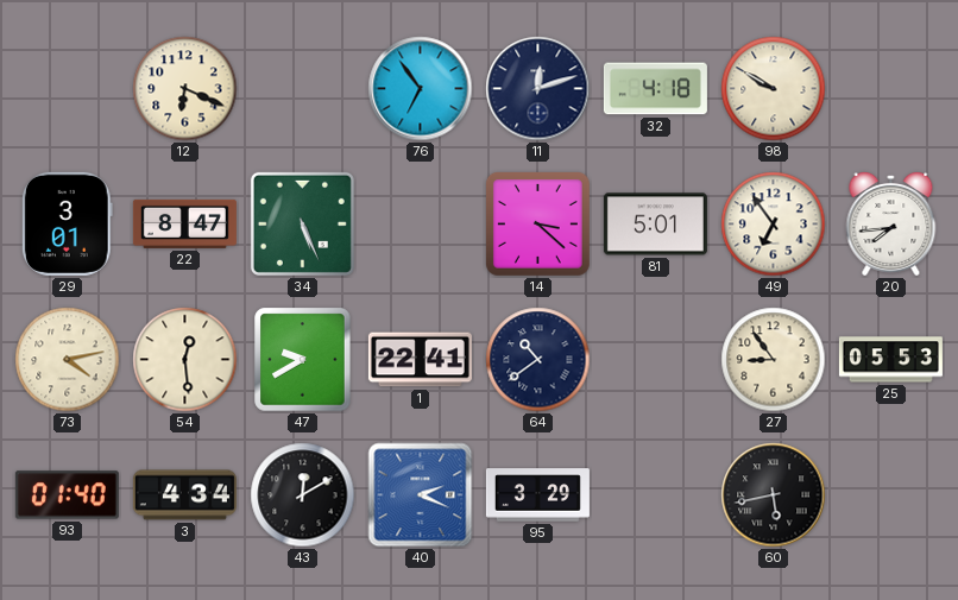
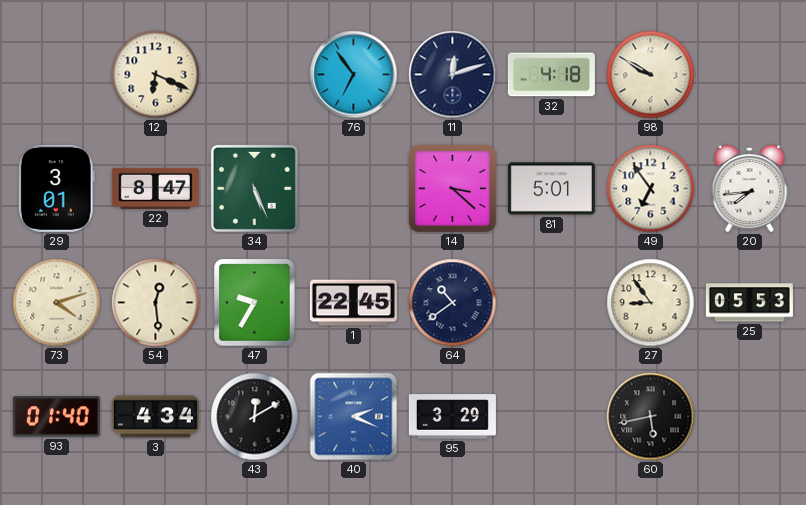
73: 4:13 -> 4:12 (57, 303)
47: 9:40 -> 9:35 (255, 303)
1: 22:41 -> 22:45 (353, 303)
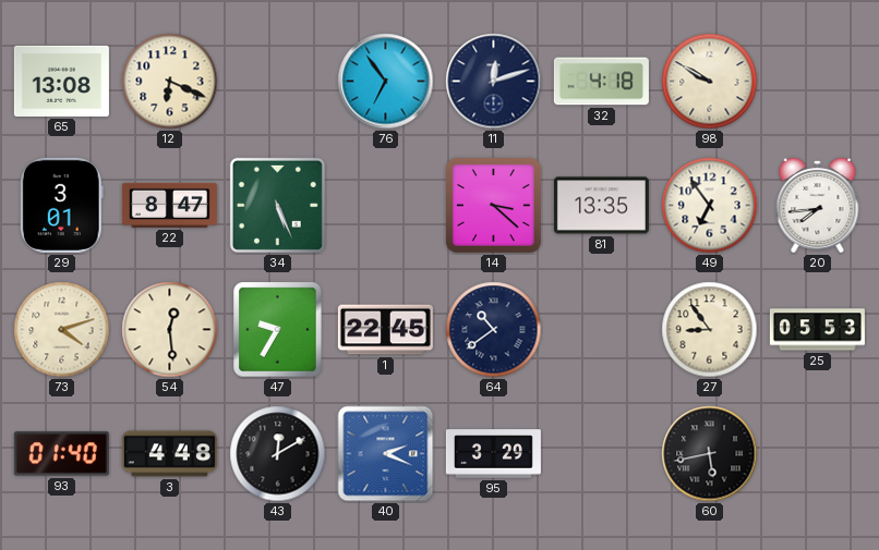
65: none -> 13:08 (61, 81)
81: 5:01 -> 13:35 (601, 206)
3: 4:34 -> 4:48 (169, 454)
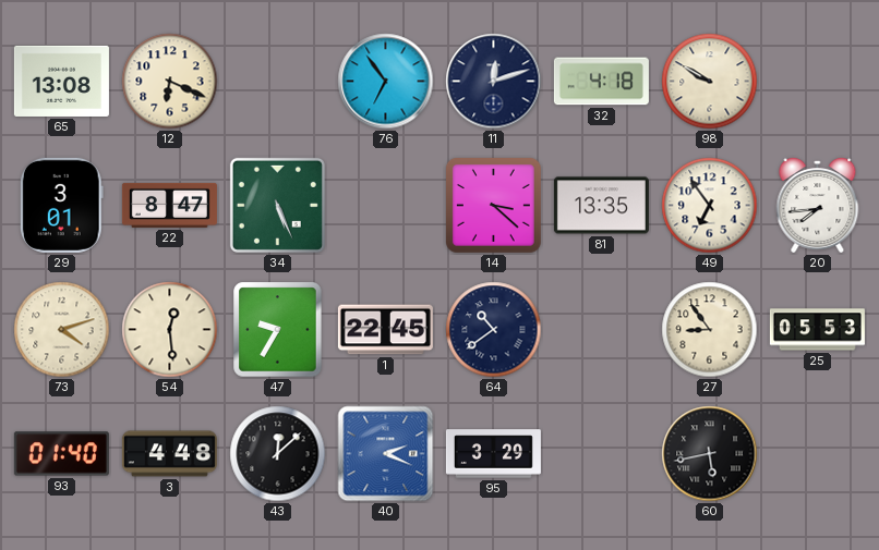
43: 12:10 -> 12:08 (278, 454)
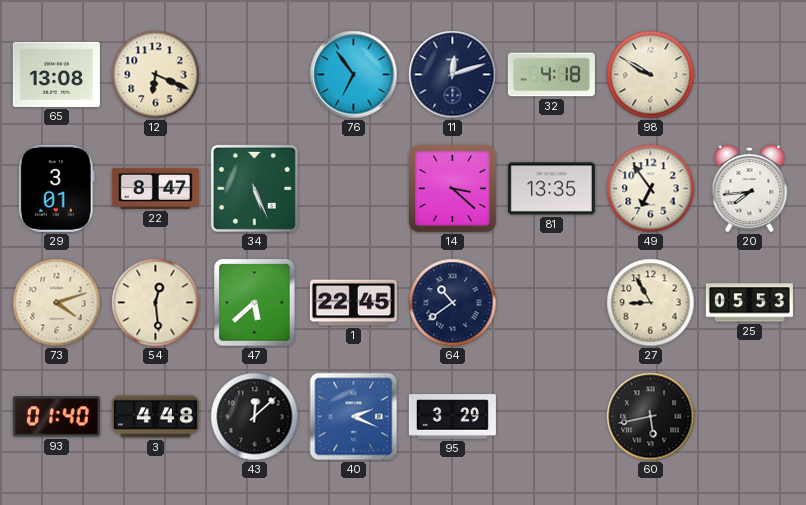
47: 9:35 -> 5:38 (255, 303)
27: 8:54 -> 8:55 (651, 303)
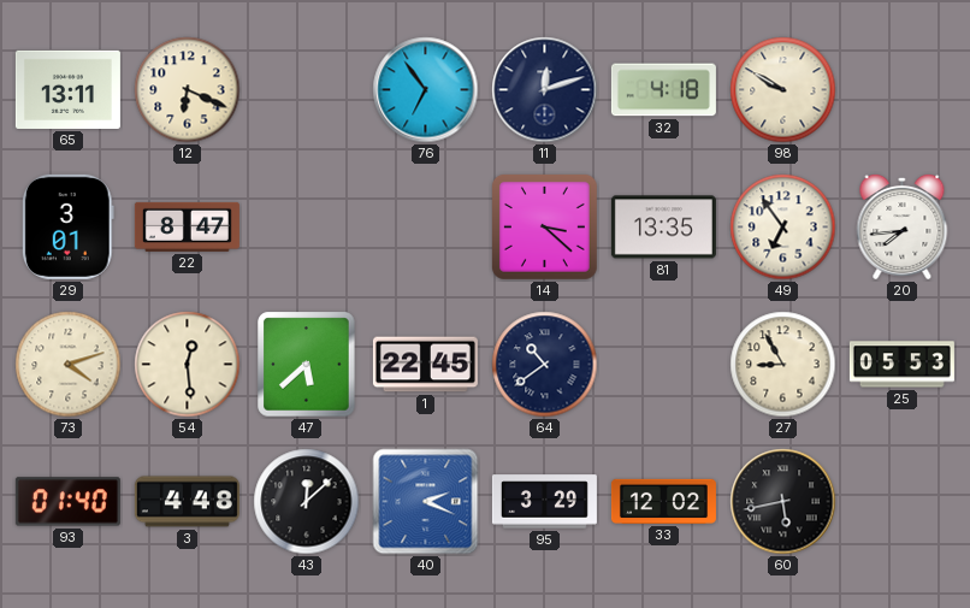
65: 13:08 -> 13:11 (67, 89)
34: 5:26 -> none (254, 188)
33: none -> 12:02 (663, 501)
